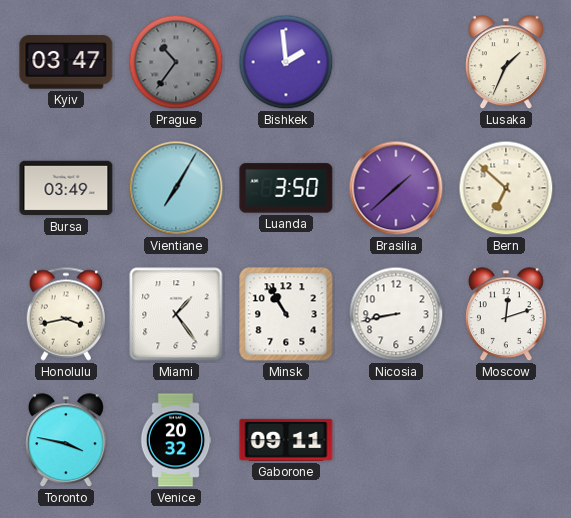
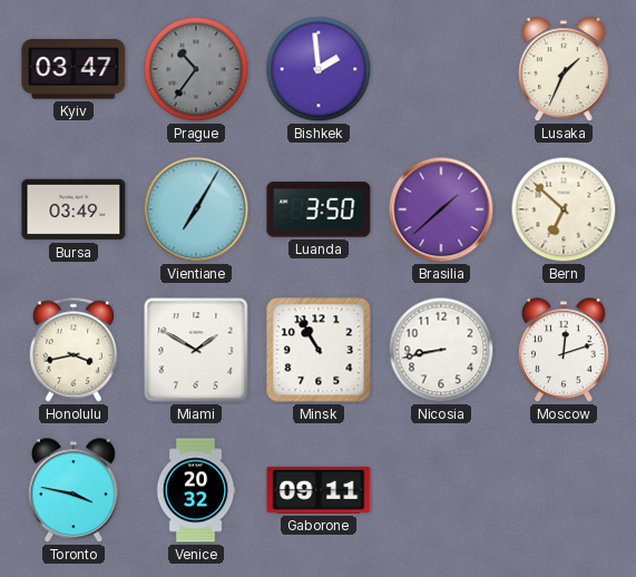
Miami: 1:24 -> 1:50 (196, 350)
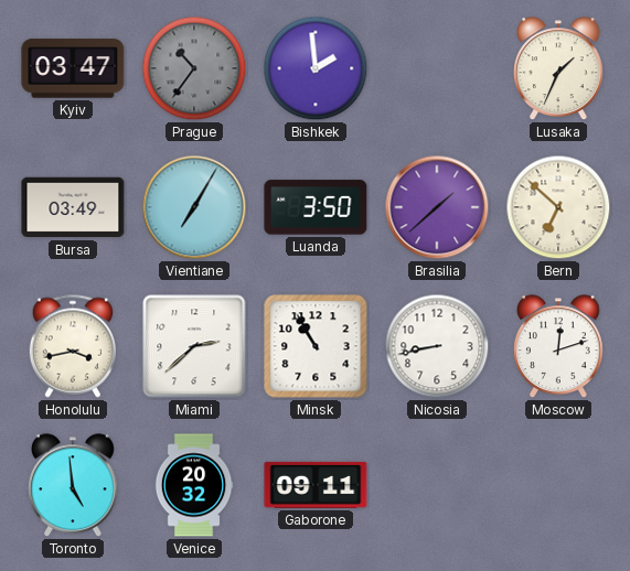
Miami: 1:50 -> 2:38 (194, 346)
Toronto: 3:47 -> 4:59 (74, 486)
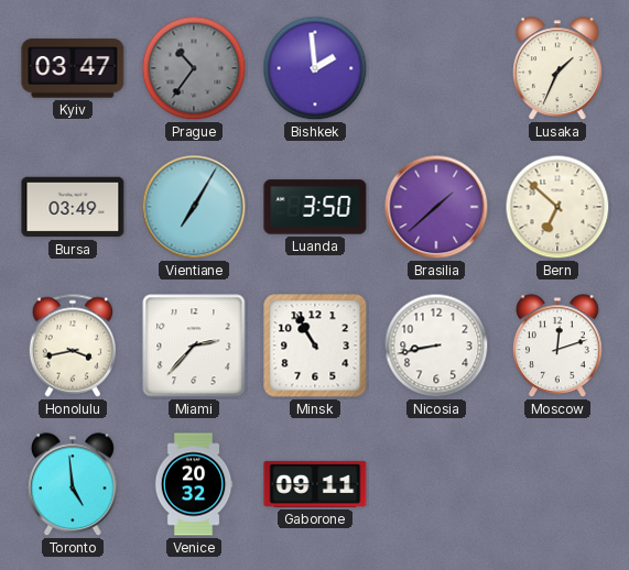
Miami: 2:38 -> 2:37 (194, 346)
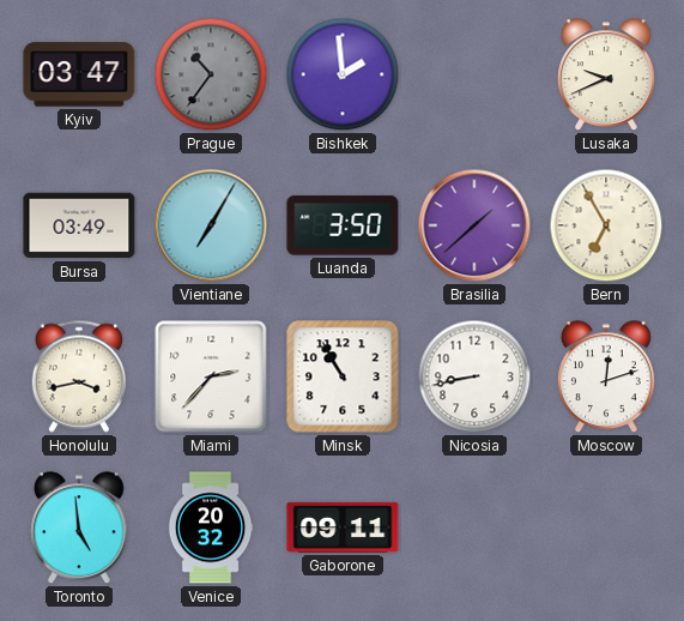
Lusaka: 1:34 -> 9:41 (607, 76)
Bern: 6:52 -> 6:55 (606, 225)
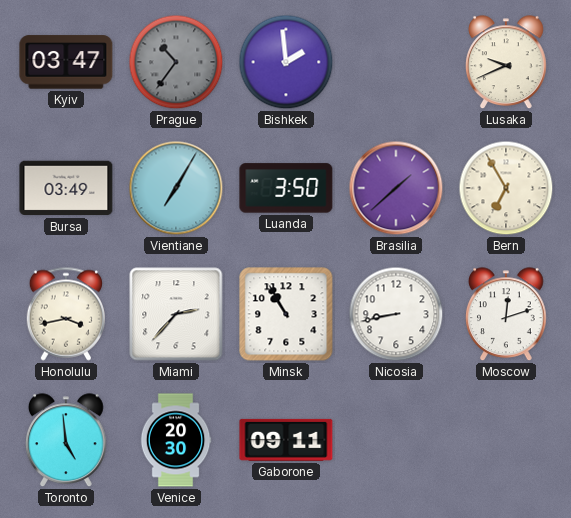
Venice: 20:32 -> 20:30 (176, 440)
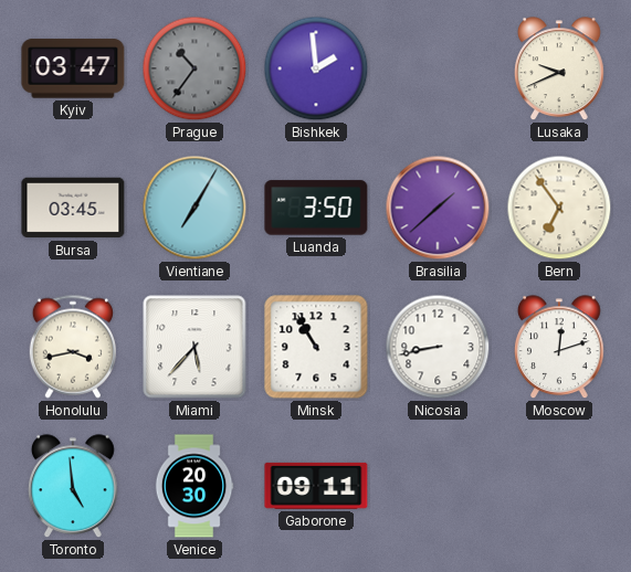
Bursa: 03:49 -> 03:45 (73, 208)
Bern: 6:55 -> 6:54 (559, 208)
Miami: 2:37 -> 5:37 (194, 347)
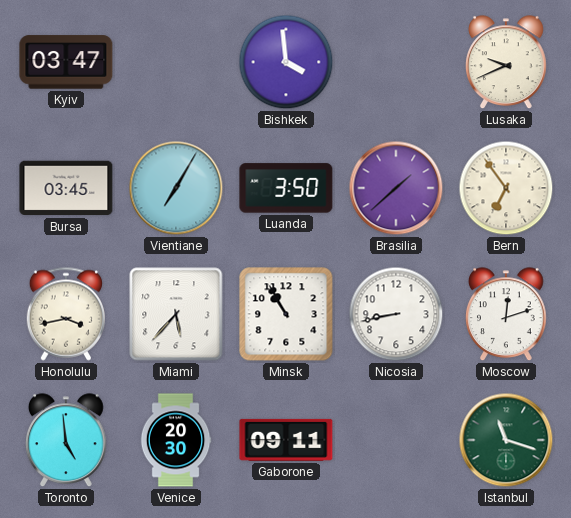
Prague: 10:36 -> none (194, 68)
Bishkek: 1:59 -> 3:59 (286, 62)
Istanbul: none -> 11:18 (506, 440)
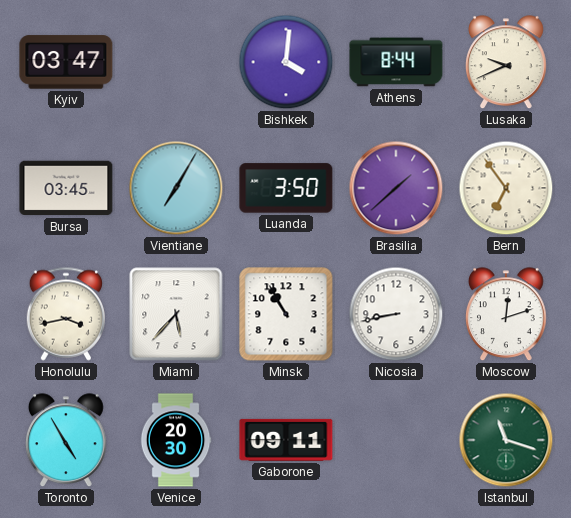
Bishkek: 3:59 -> 4:01 (286, 62)
Athens: none -> 8:44 (396, 62)
Toronto: 4:59 -> 4:55 (67, 441)
